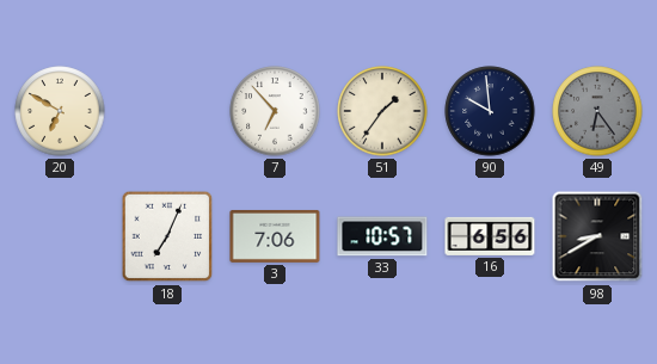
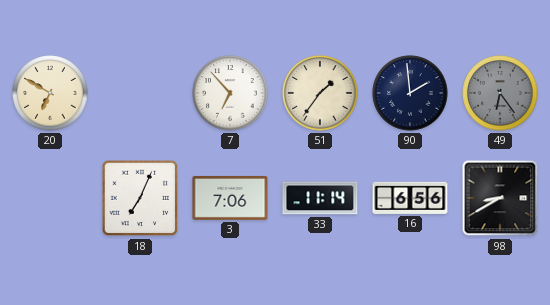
90: 9:59 -> 1:59 (410, 93)
33: 10:57 -> 11:14 (320, 198)
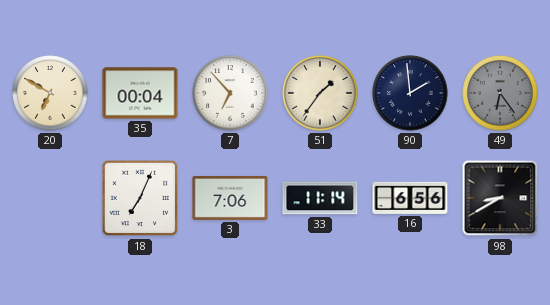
35: none -> 00:04 (140, 93)
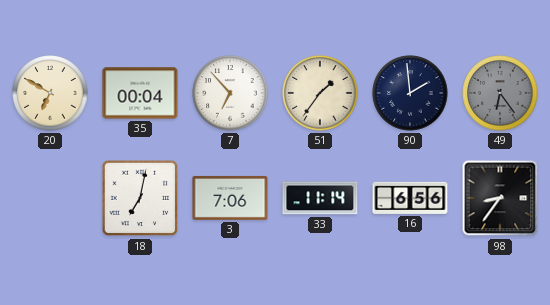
18: 7:04 -> 7:02 (140, 198)
98: 8:40 -> 8:36 (500, 198)
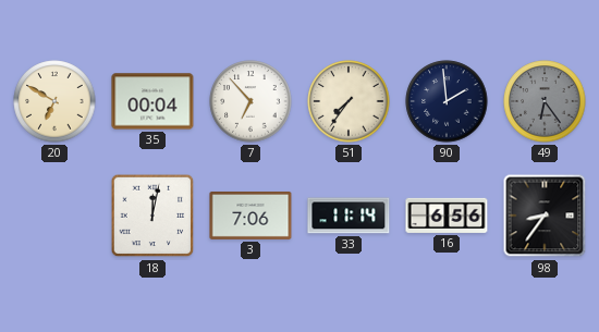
51: 1:36 -> 7:36 (349, 101)
18: 7:02 -> 12:02 (152, 216)
